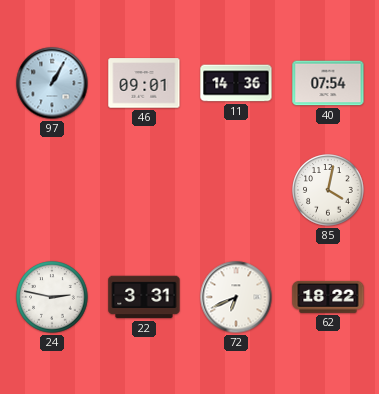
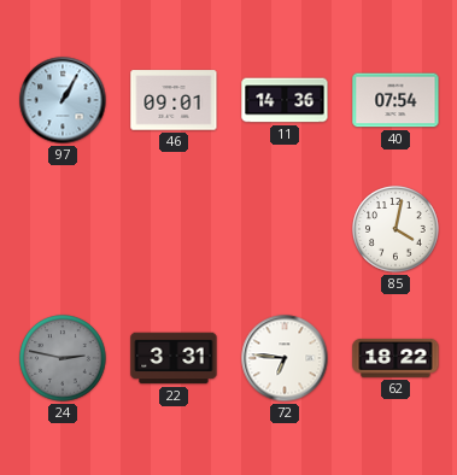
24 dial: white -> grey (63, 358)
72: 6:41 -> 6:46 (285, 358)
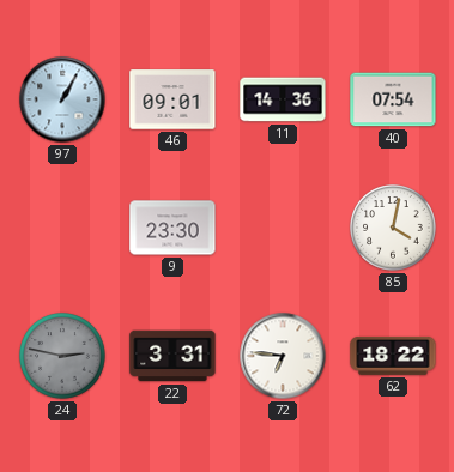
9: none -> 23:30 (172, 228)
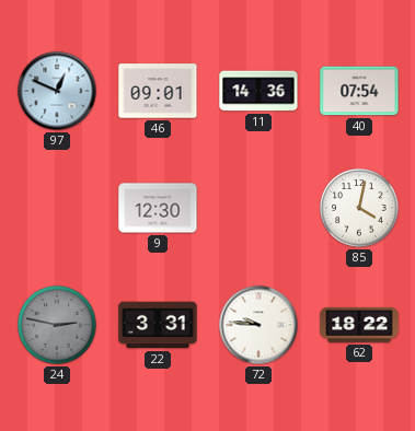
97: 1:05 -> 12:49 (57, 91)
9: 23:30 -> 12:30 (158, 208)
72: 6:46 -> 9:46 (258, 325)
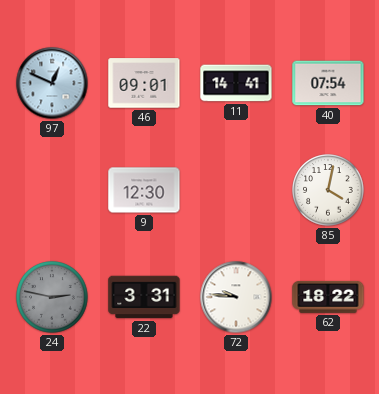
11: 14:36 -> 14:41 (236, 83)
